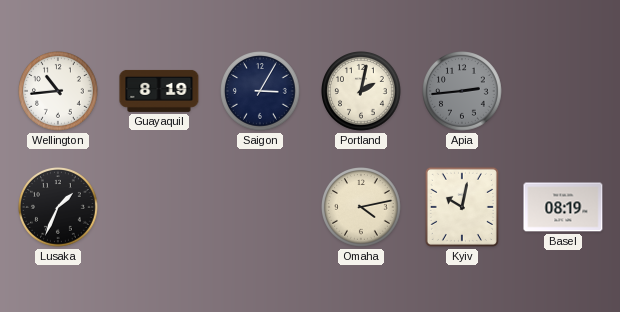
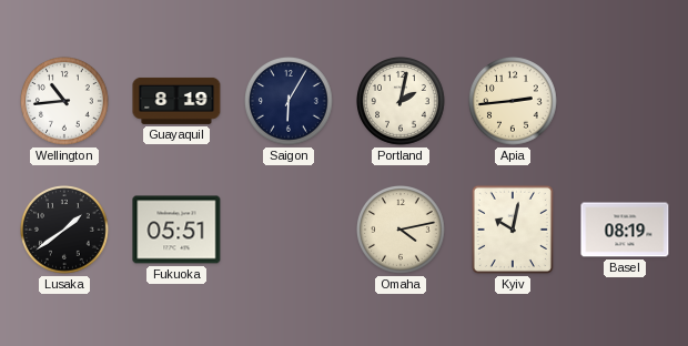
Saigon: 3:05 -> 6:05 (290, 102)
Apia dial: grey -> cream (514, 102)
Lusaka: 1:34 -> 1:39 (65, 231)
Fukuoka: none -> 05:51 (176, 230)
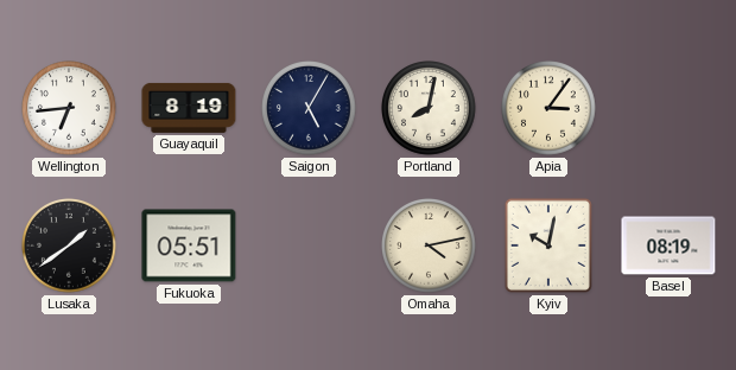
Wellington: 10:44 -> 6:44 (70, 109)
Saigon: 6:05 -> 5:05 (310, 109)
Portland: 2:02 -> 8:02 (430, 109)
Apia: 2:44 -> 3:06 (550, 109)
